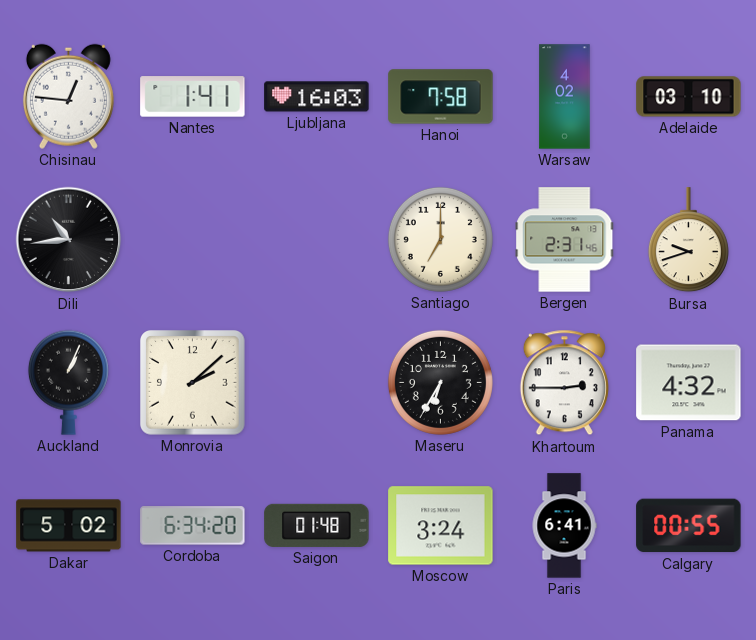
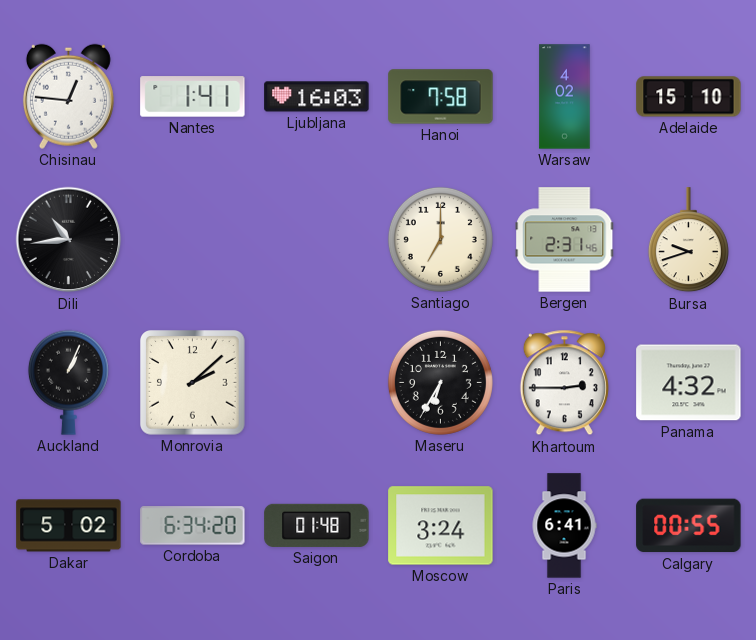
Adelaide: 03:10 -> 15:10 (689, 97)
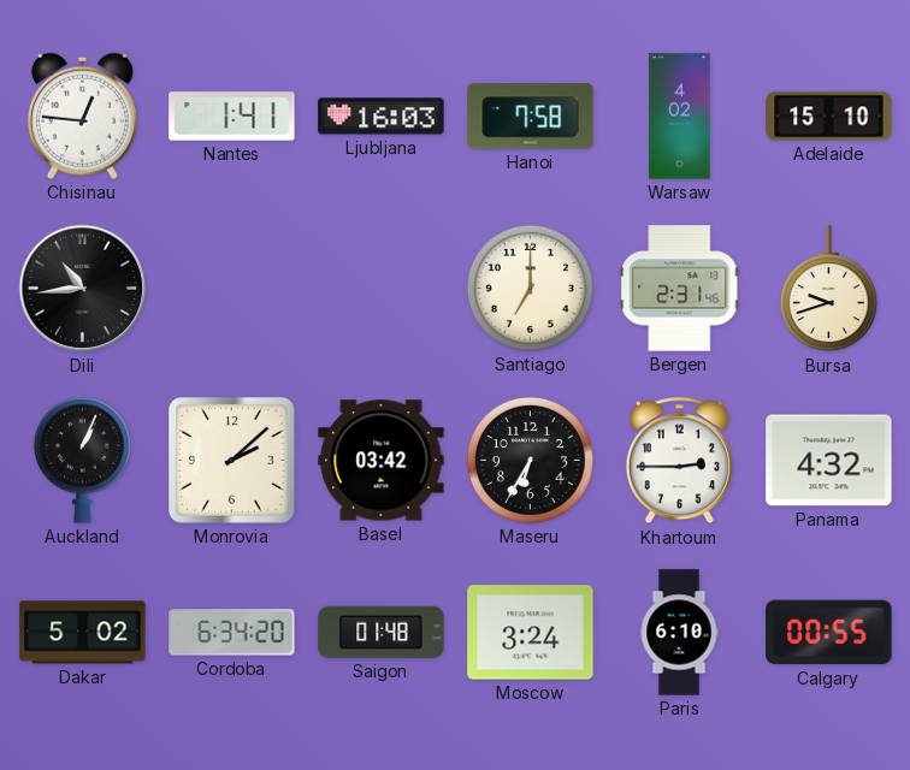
Basel: none -> 03:42 (382, 461)
Paris: 6:41 -> 6:10 (679, 633)
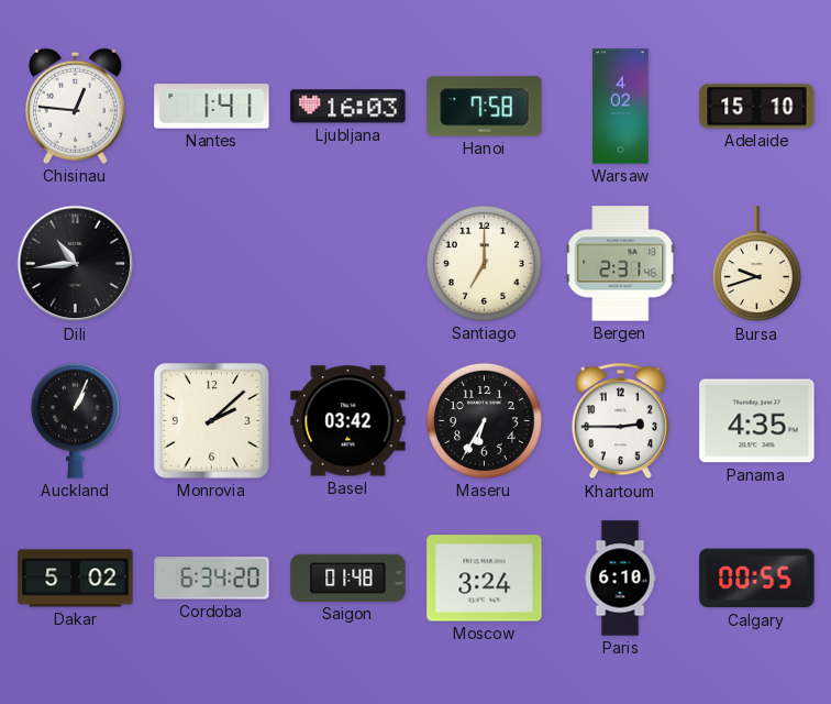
Panama: 4:32 -> 4:35 (757, 421)
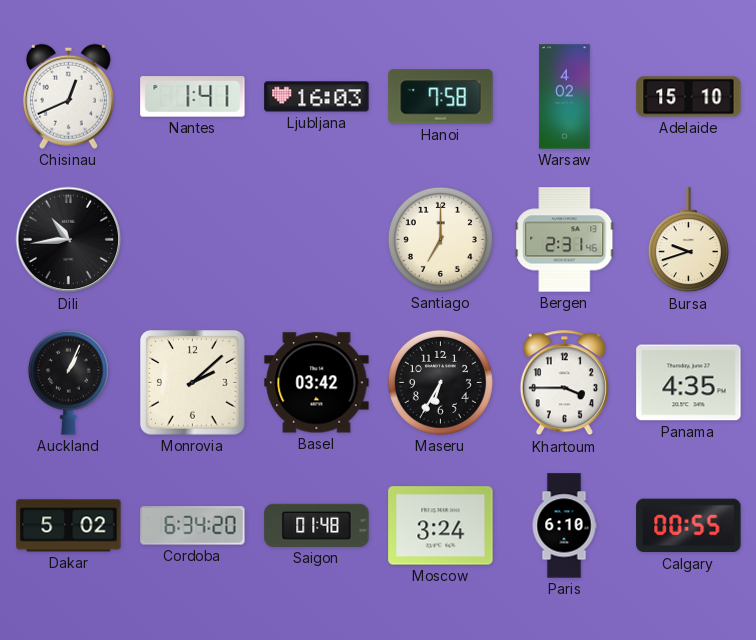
Chisinau: 12:46 -> 12:41 (68, 96)
Khartoum: 2:45 -> 3:45 (564, 383)
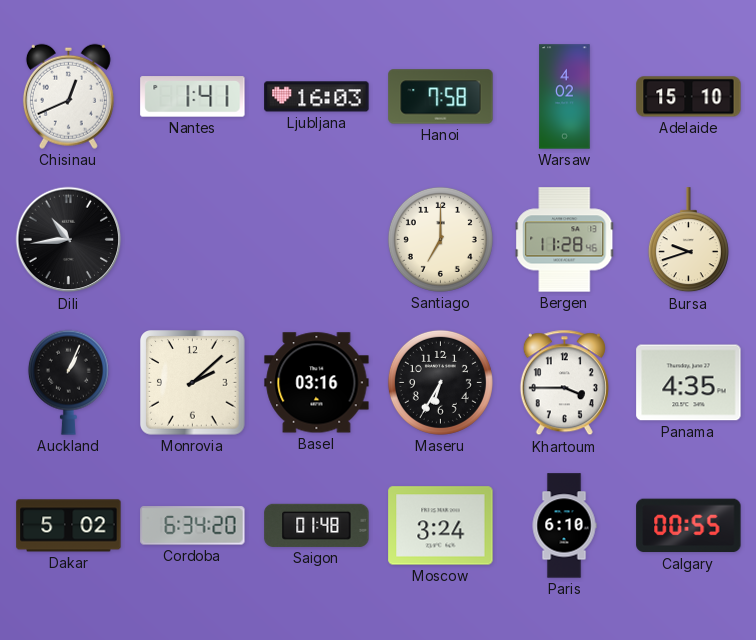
Bergen: 2:31 -> 11:28 (565, 240)
Basel: 03:42 -> 03:16 (317, 383)
